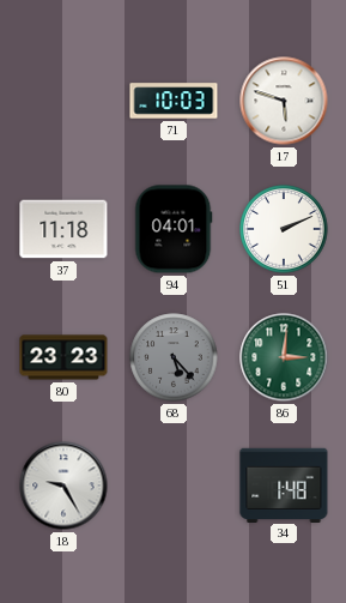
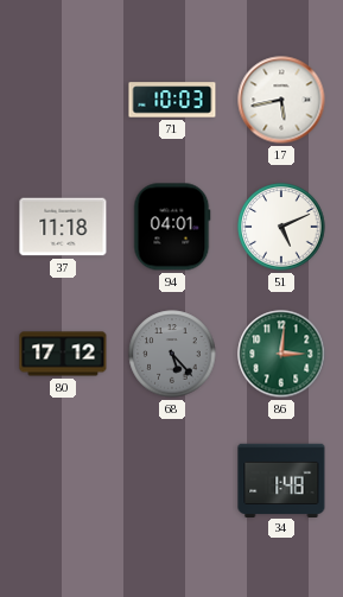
17: 5:48 -> 5:43 (281, 100)
51: 2:11 -> 5:11 (281, 227)
80: 23:23 -> 17:12 (63, 354)
18: 9:25 -> none (63, 486)
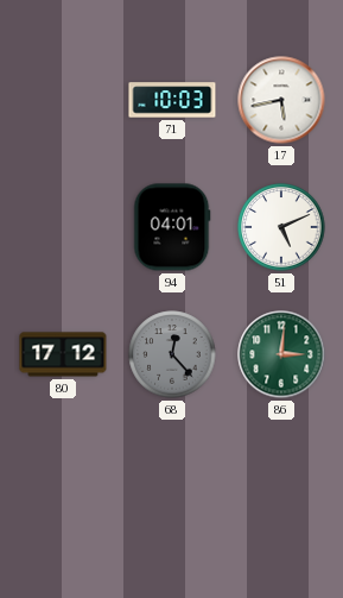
37: 11:18 -> none (63, 227)
68: 5:23 -> 12:23 (172, 354)
34: 1:48 -> none (281, 479)
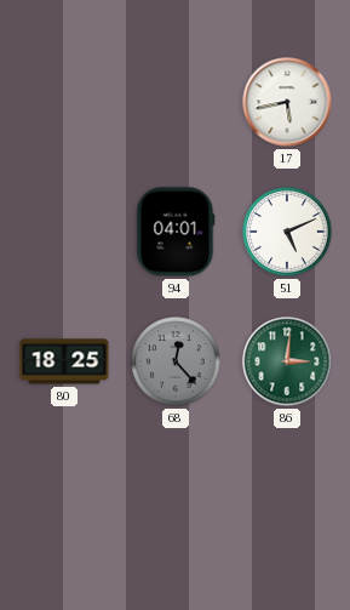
71: 10:03 -> none (172, 100)
80: 17:12 -> 18:25 (64, 361)
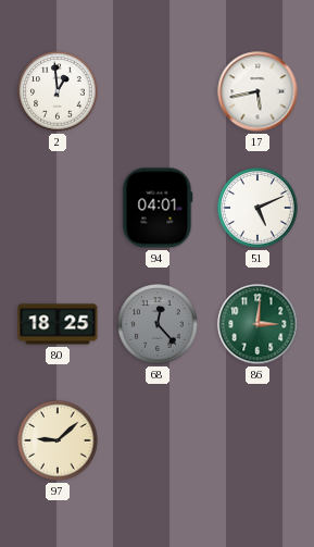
2: none -> 12:59 (58, 91)
97: none -> 9:08 (58, 440)
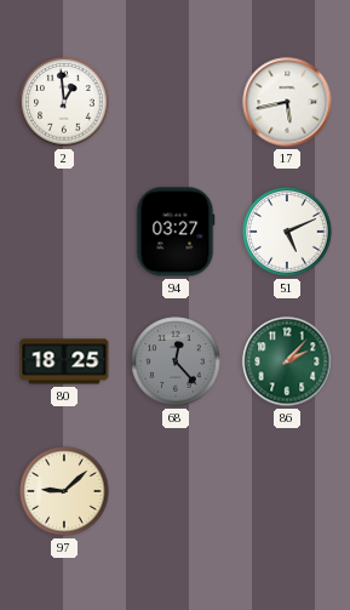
94: 04:01 -> 03:27 (176, 232)
86: 3:01 -> 2:07 (287, 361)
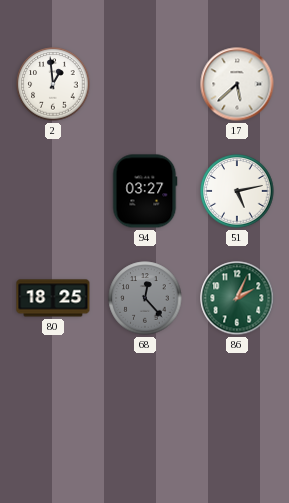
17: 5:43 -> 5:38 (237, 84)
51: 5:11 -> 5:13 (237, 191)
86: 2:07 -> 2:04 (237, 298)
97: 9:08 -> none (64, 491)
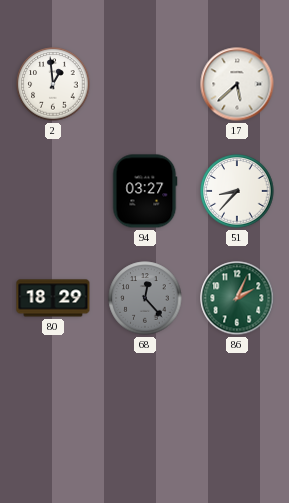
51: 5:13 -> 8:37 (237, 191)
80: 18:25 -> 18:29 (53, 298)
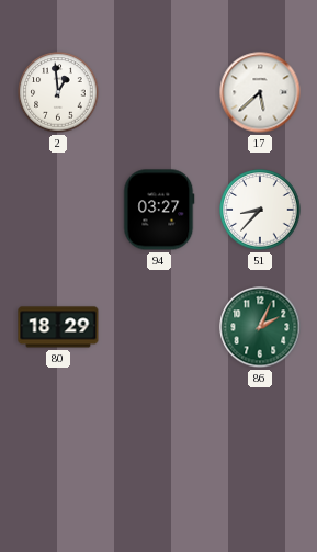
68: 12:23 -> none (145, 298)
